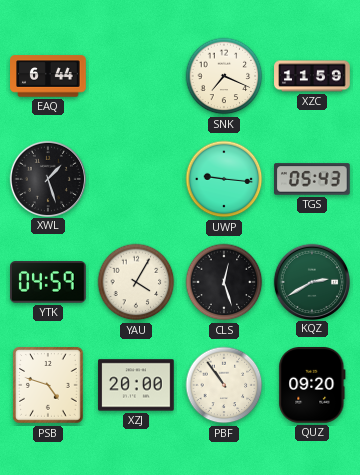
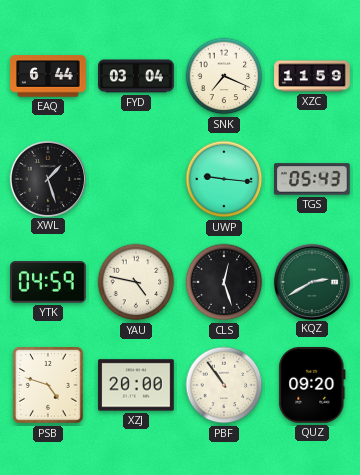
FYD: none -> 03:04 (136, 76)
YAU: 4:05 -> 4:47 (136, 282)
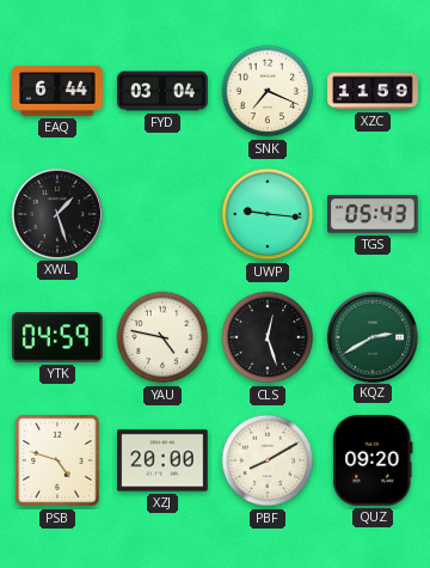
PBF: 10:54 -> 8:10 (268, 460)
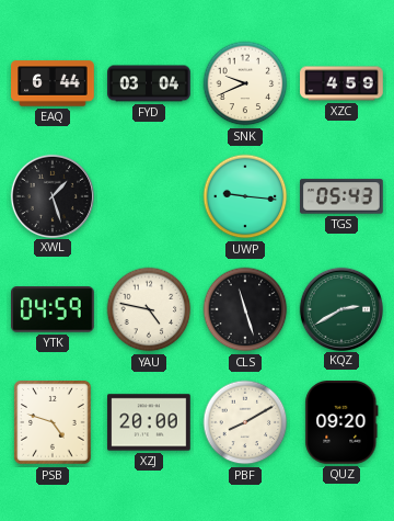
SNK: 7:19 -> 9:41 (245, 83)
XZC: 11:59 -> 4:59 (341, 83)
CLS: 12:27 -> 11:27 (245, 309)
